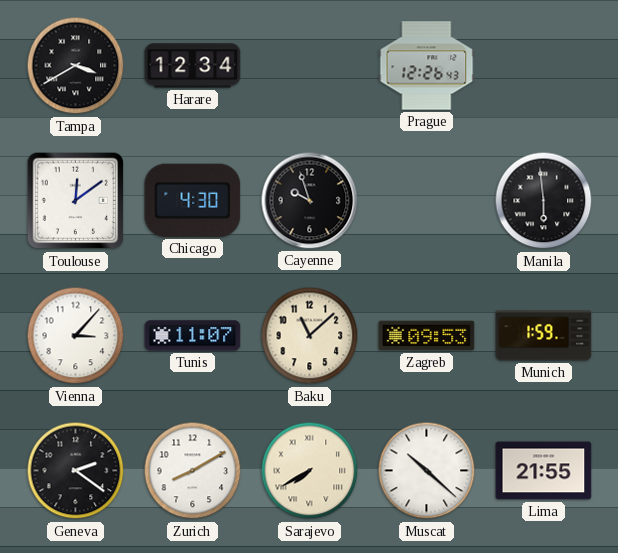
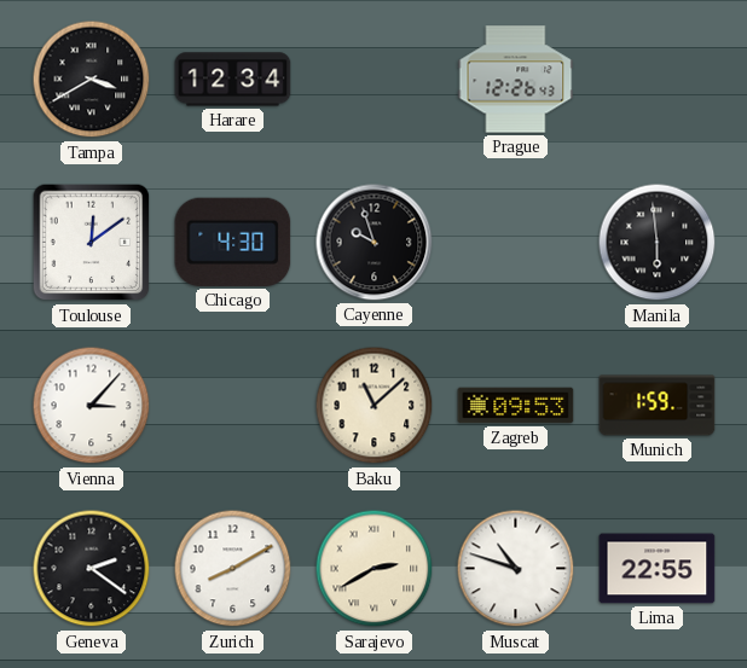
Tunis: 11:07 -> none (193, 336)
Sarajevo: 7:40 -> 2:40 (375, 569)
Muscat: 10:22 -> 10:48 (516, 569)
Lima: 21:55 -> 22:55 (658, 569)
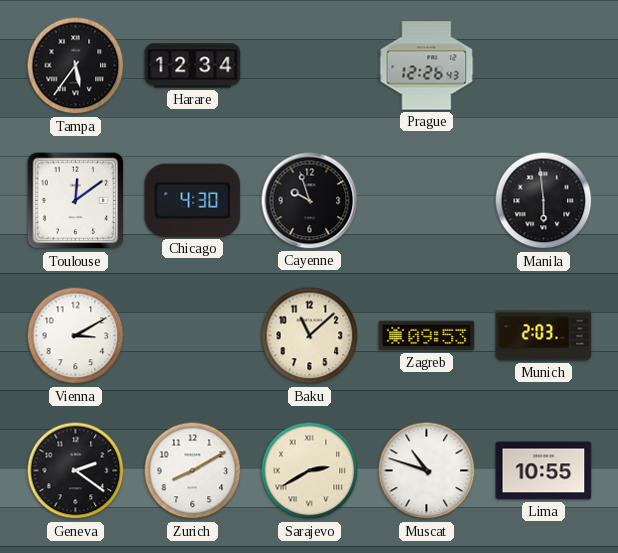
Tampa: 3:40 -> 5:36 (76, 66)
Vienna: 3:07 -> 3:10 (76, 336)
Munich: 1:59 -> 2:03 (544, 336)
Lima: 22:55 -> 10:55 (544, 471)
